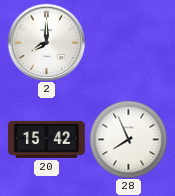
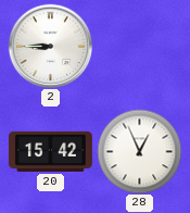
2: 8:00 -> 8:45 (50, 46)
28: 7:56 -> 12:56 (139, 151)
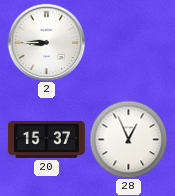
20: 15:42 -> 15:37 (46, 139)
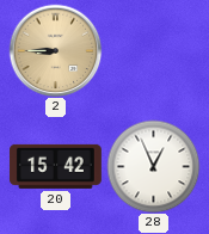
2 dial: white -> champagne (55, 50)
20: 15:37 -> 15:42 (55, 166)
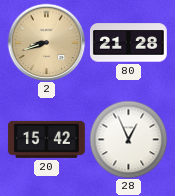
2: 8:45 -> 8:42 (46, 42)
80: none -> 21:28 (128, 43)
